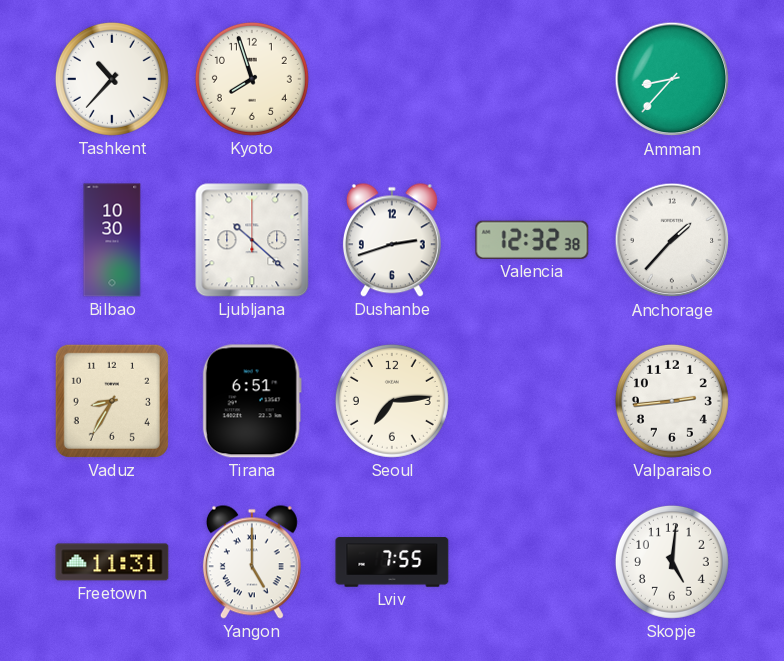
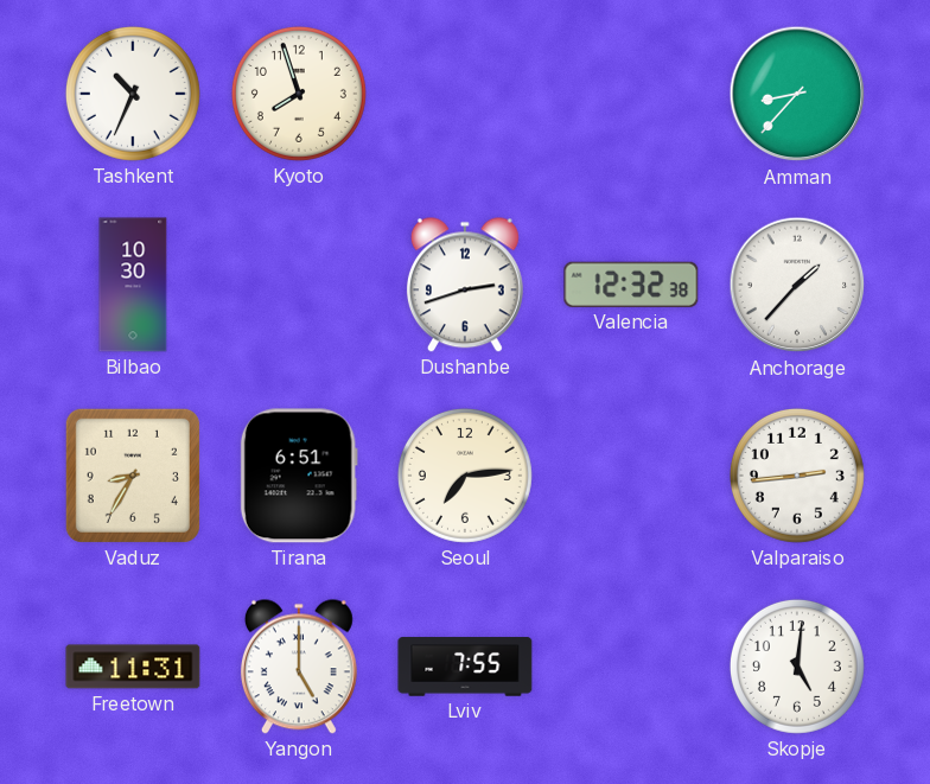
Tashkent: 10:37 -> 10:34 (133, 94)
Ljubljana: 10:22 -> none (252, 240)
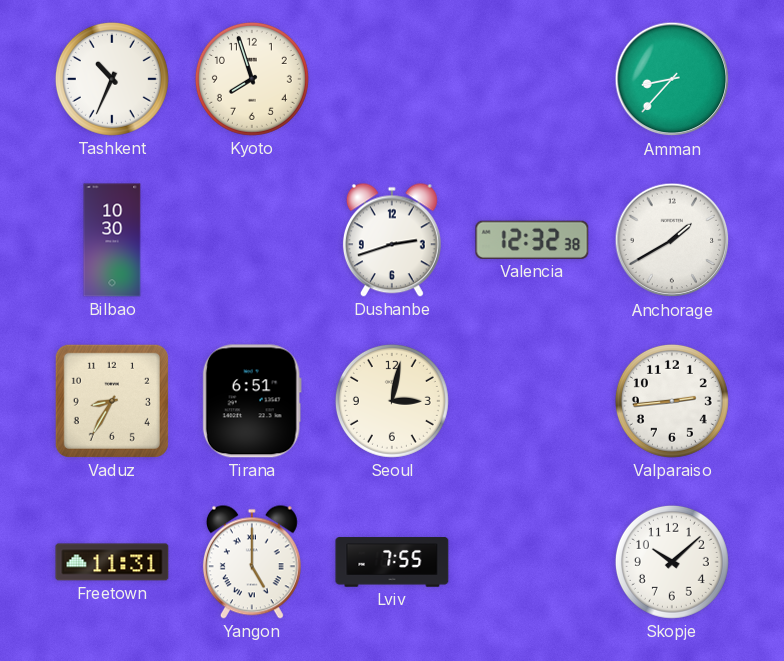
Anchorage: 1:37 -> 1:40 (672, 240)
Seoul: 7:14 -> 3:02 (392, 401)
Skopje: 5:01 -> 10:08 (672, 562)
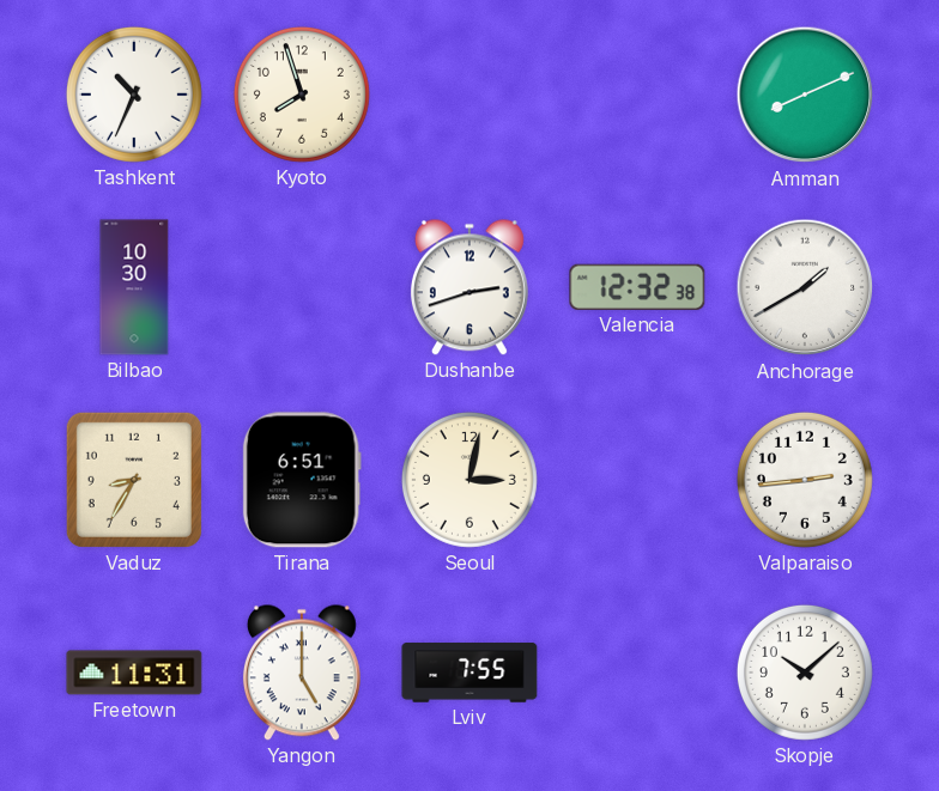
Amman: 8:37 -> 8:11 (805, 95)
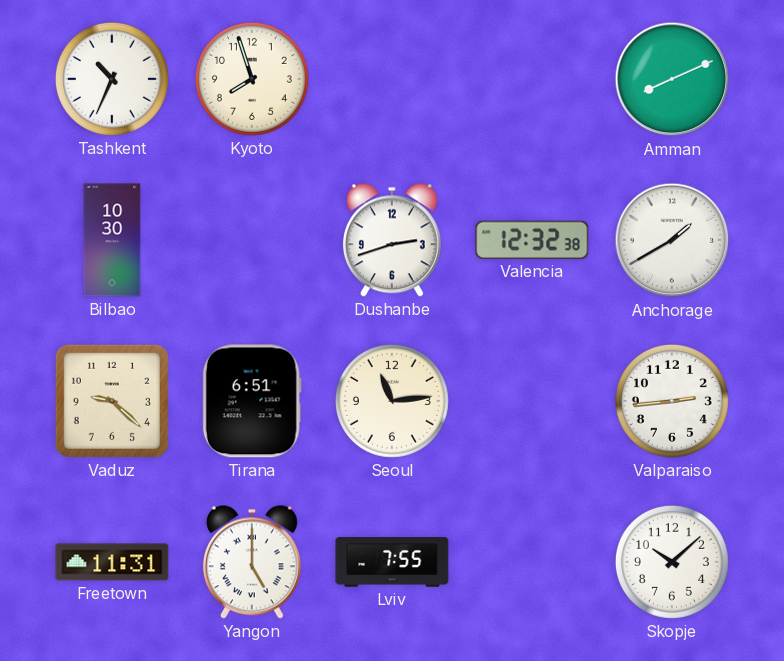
Vaduz: 8:35 -> 9:22 (112, 401)
Seoul: 3:02 -> 11:14 (392, 401)
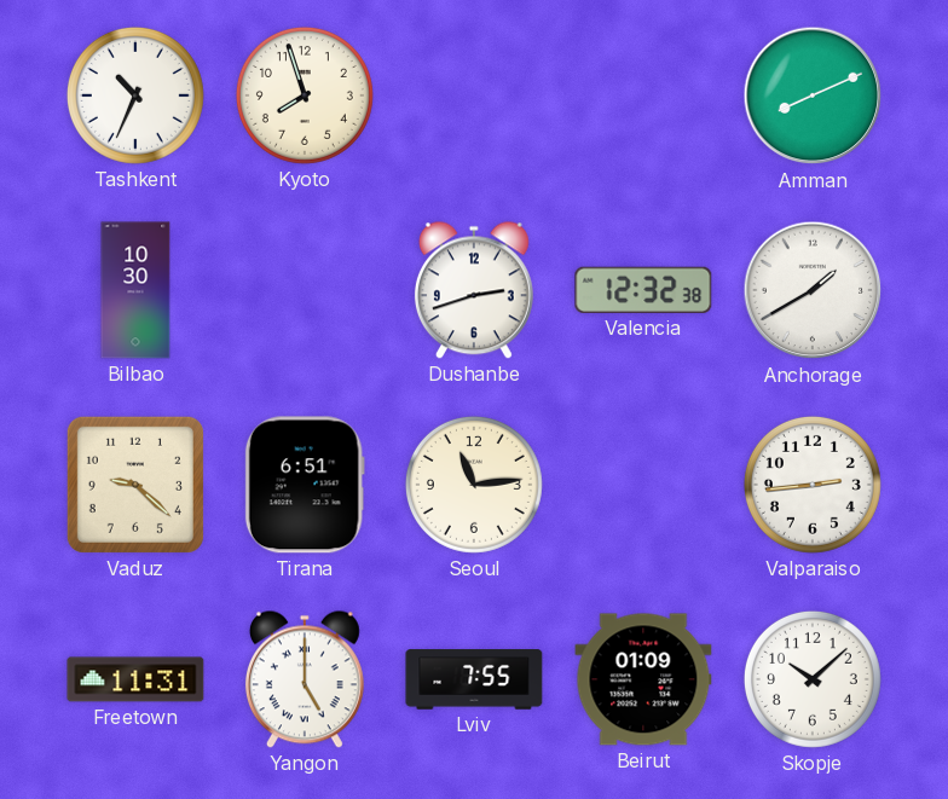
Beirut: none -> 01:09 (643, 679)
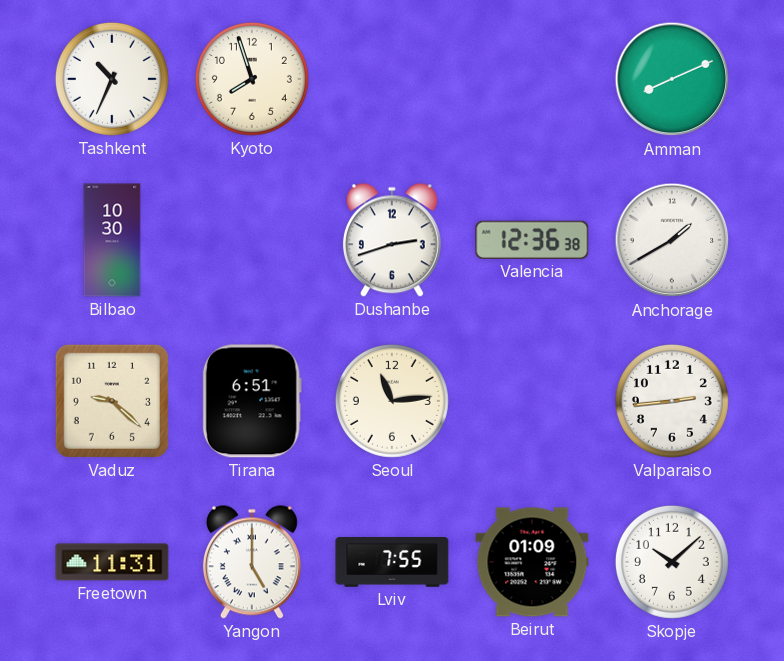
Valencia: 12:32 -> 12:36 (532, 240)
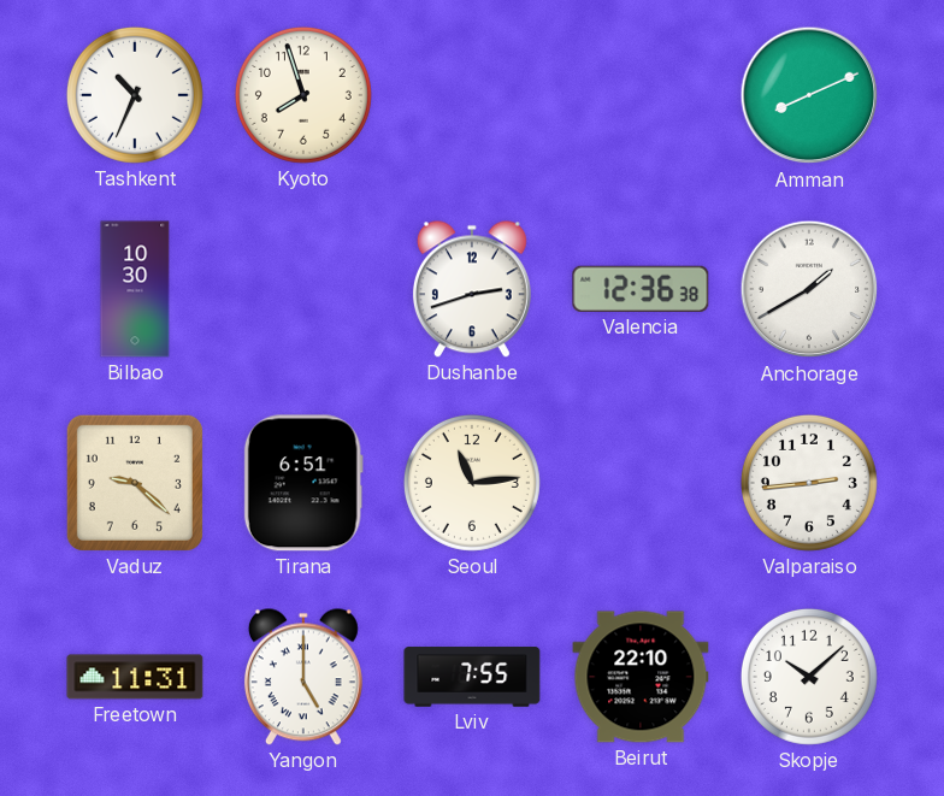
Beirut: 01:09 -> 22:10 (641, 677)
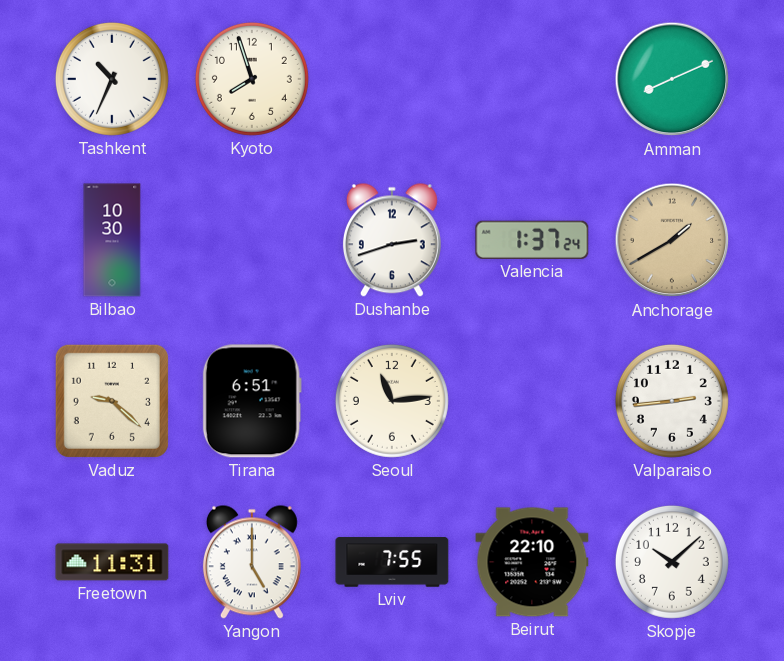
Valencia: 12:36 -> 1:37 (532, 240)
Anchorage dial: white -> champagne (672, 240)
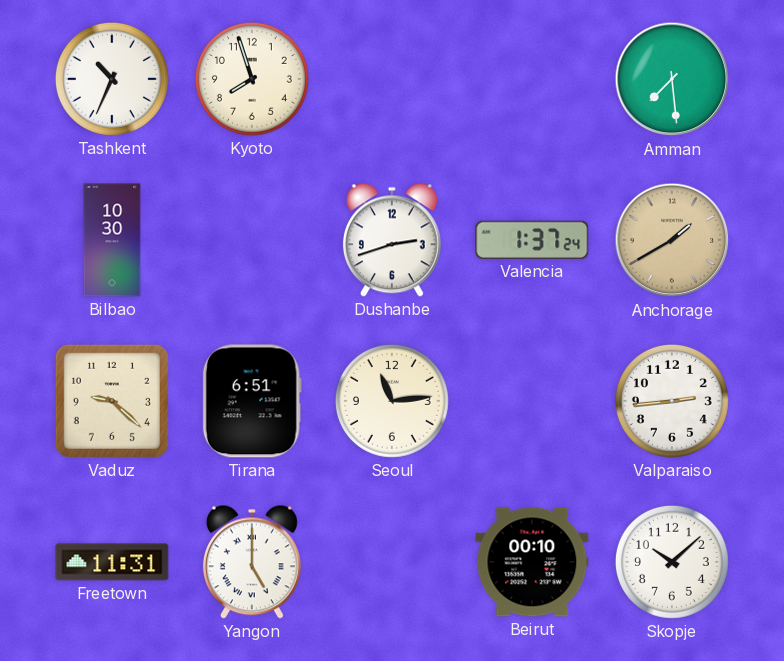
Amman: 8:11 -> 7:29 (672, 79)
Lviv: 7:55 -> none (392, 562)
Beirut: 22:10 -> 00:10 (532, 562)
